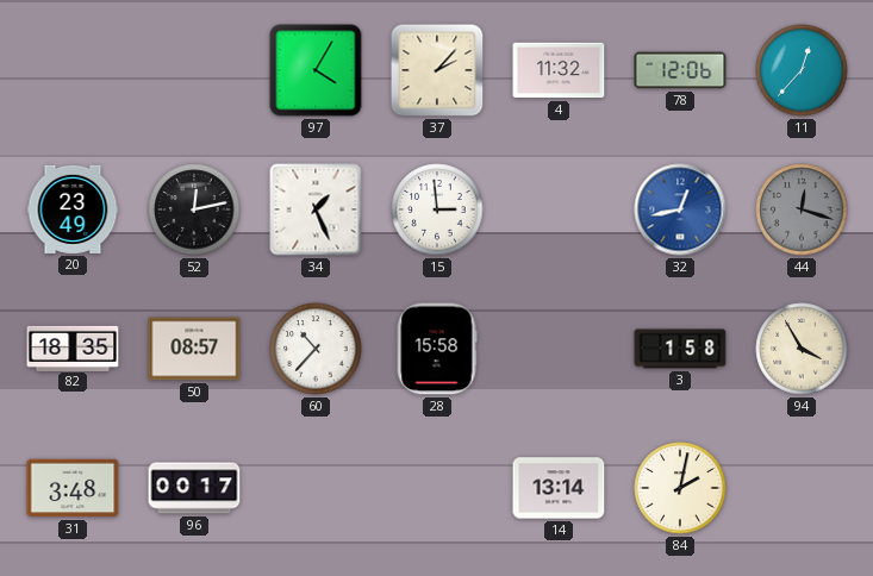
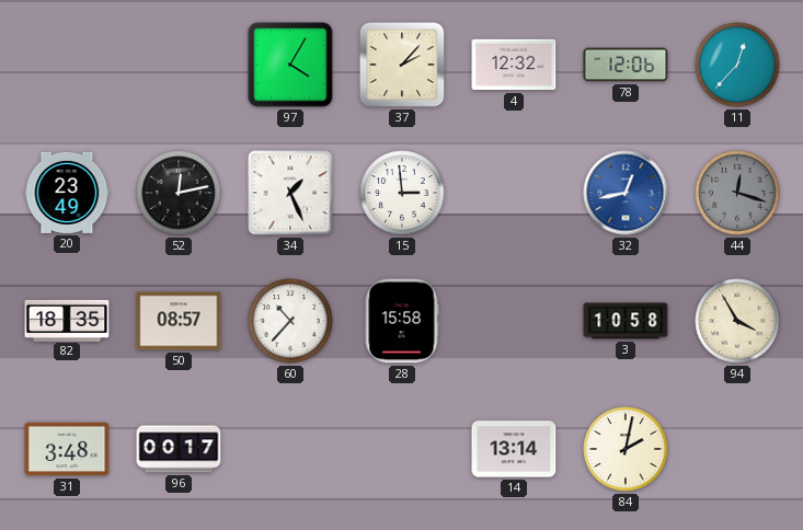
4: 11:32 -> 12:32 (514, 65)
3: 1:58 -> 10:58 (626, 321)
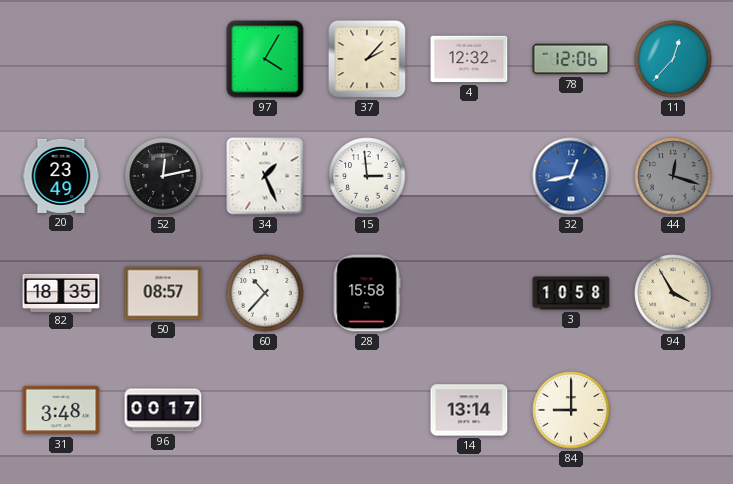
84: 2:02 -> 9:00 (571, 410)
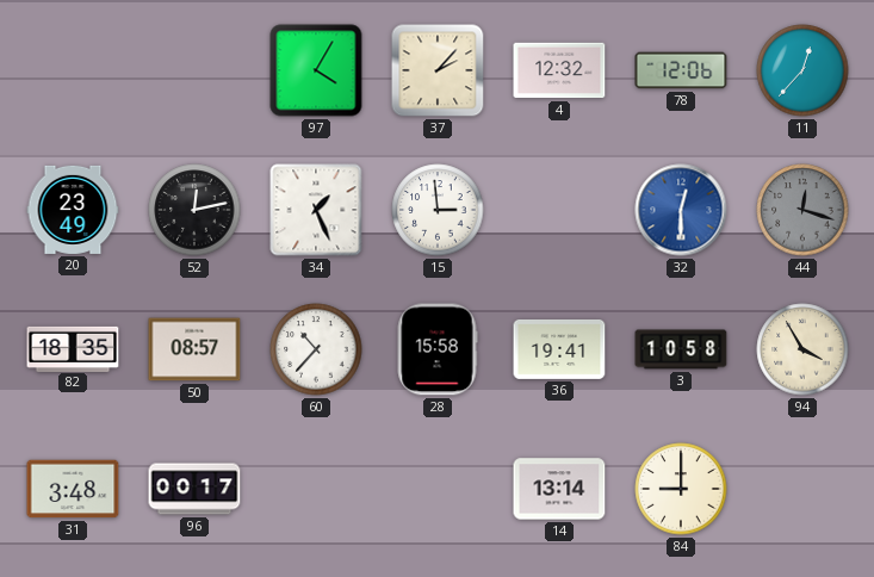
32: 12:43 -> 12:30 (681, 210)
36: none -> 19:41 (559, 349)
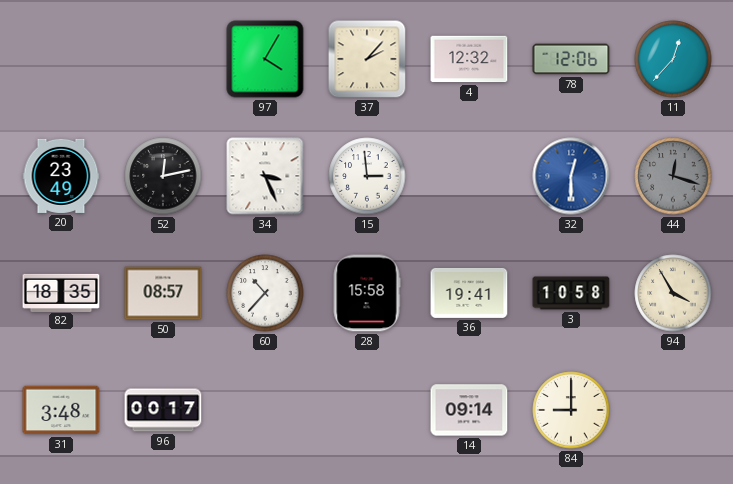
34: 1:26 -> 3:26 (265, 176)
14: 13:14 -> 09:14 (469, 410)
